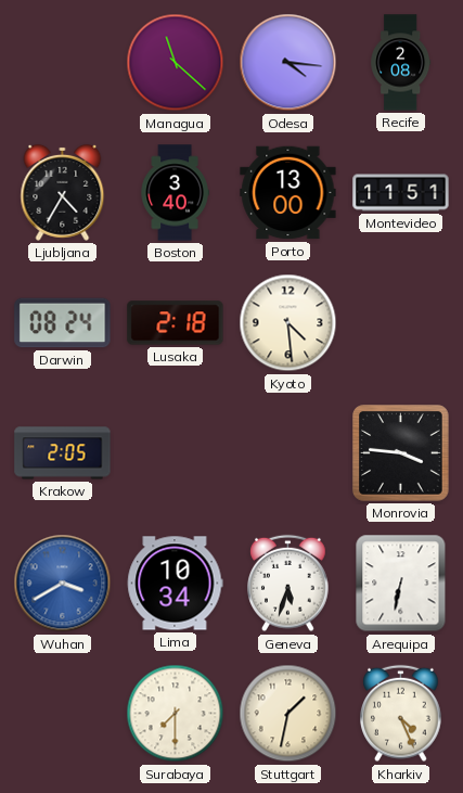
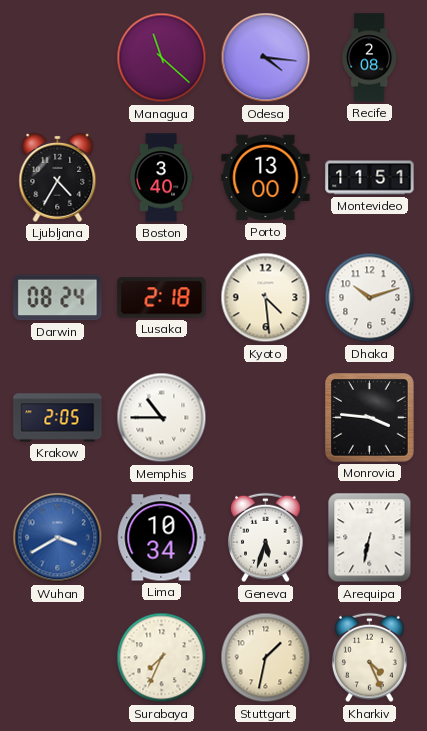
Dhaka: none -> 10:12 (370, 298)
Memphis: none -> 10:45 (162, 418)
Surabaya: 7:30 -> 7:34 (162, 658)
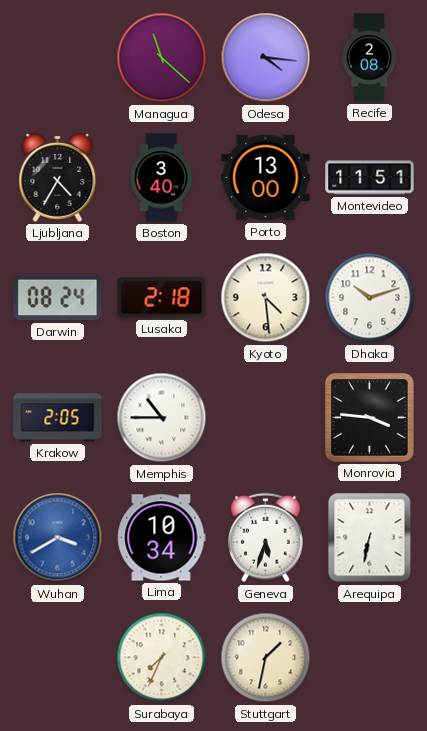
Kharkiv: 4:26 -> none (370, 658)
